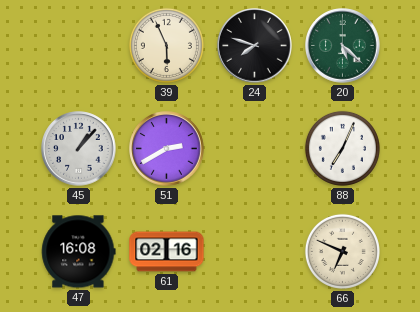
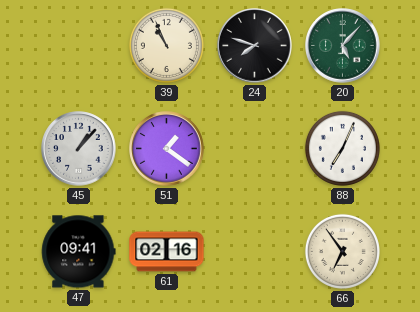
39: 5:56 -> 10:56 (166, 45)
20: 5:22 -> 5:07 (343, 46)
51: 2:40 -> 1:21 (167, 149)
47: 16:08 -> 09:41 (79, 252)
66: 6:49 -> 6:54 (342, 251)
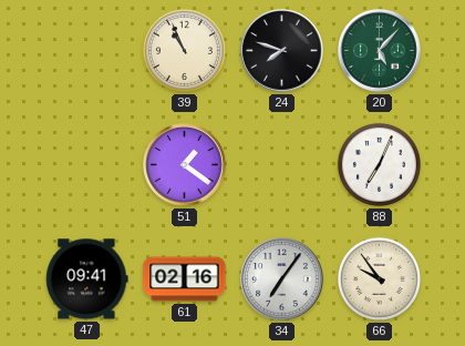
45: 1:07 -> none (79, 149)
34: none -> 7:06 (282, 279)
66: 6:54 -> 9:54 (379, 278)
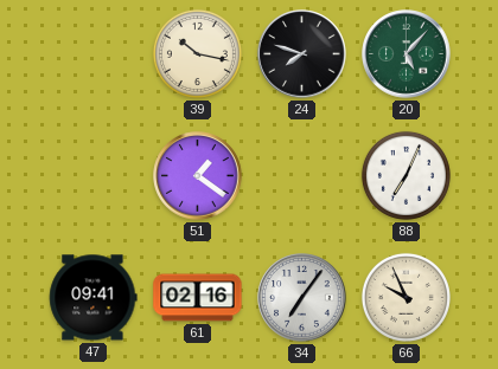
39: 10:56 -> 10:17 (197, 53)
66: 9:54 -> 9:56 (406, 297)
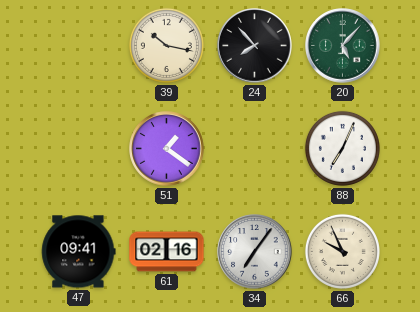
24: 7:48 -> 7:53 (255, 46)
